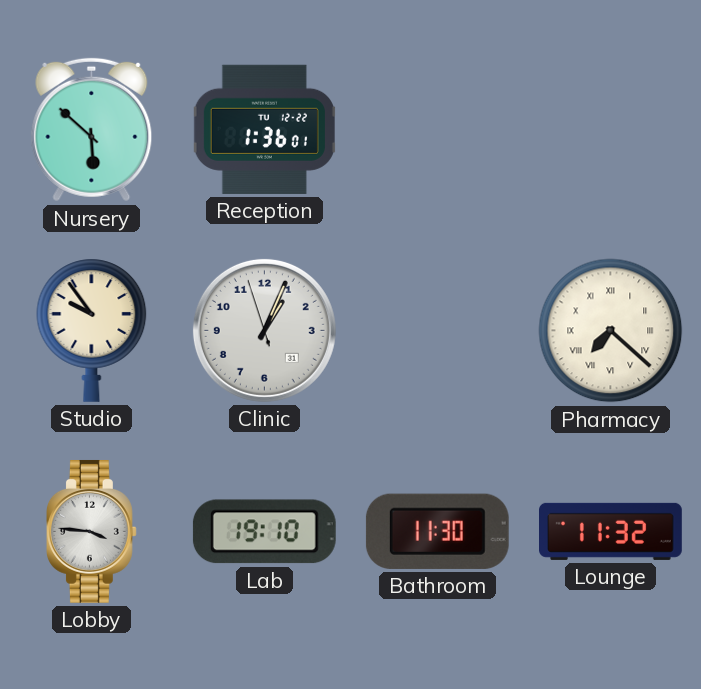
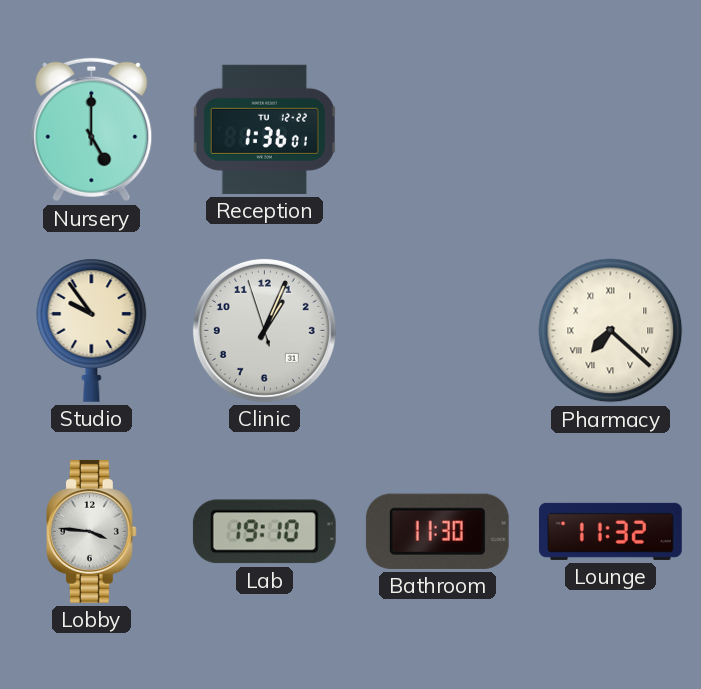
Nursery: 5:52 -> 5:00 (92, 130)
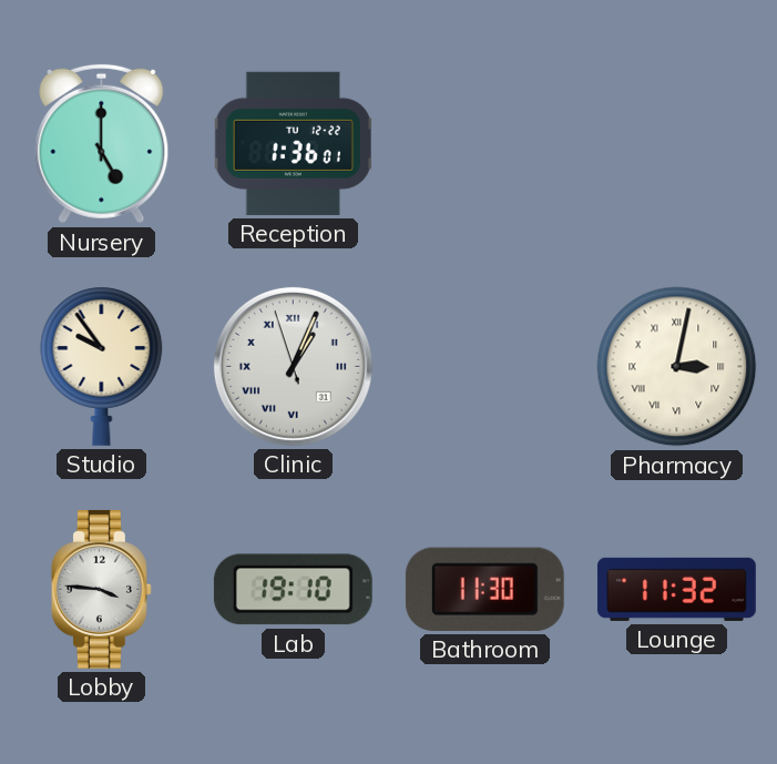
Clinic numerals: Arabic -> Roman (293, 366)
Pharmacy: 7:22 -> 3:02 (677, 367)
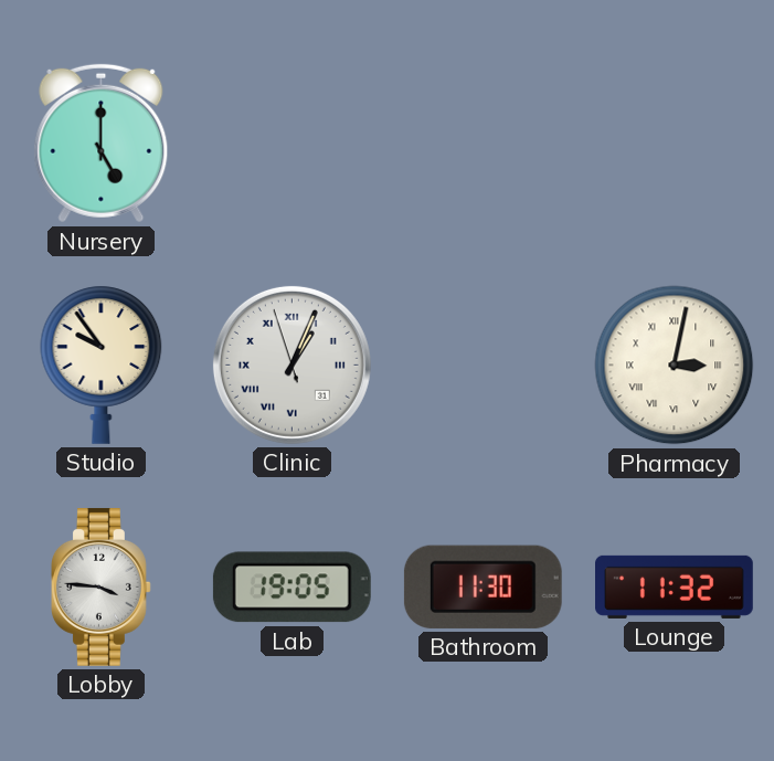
Reception: 1:36 -> none (293, 143)
Lab: 19:10 -> 19:05 (291, 588)
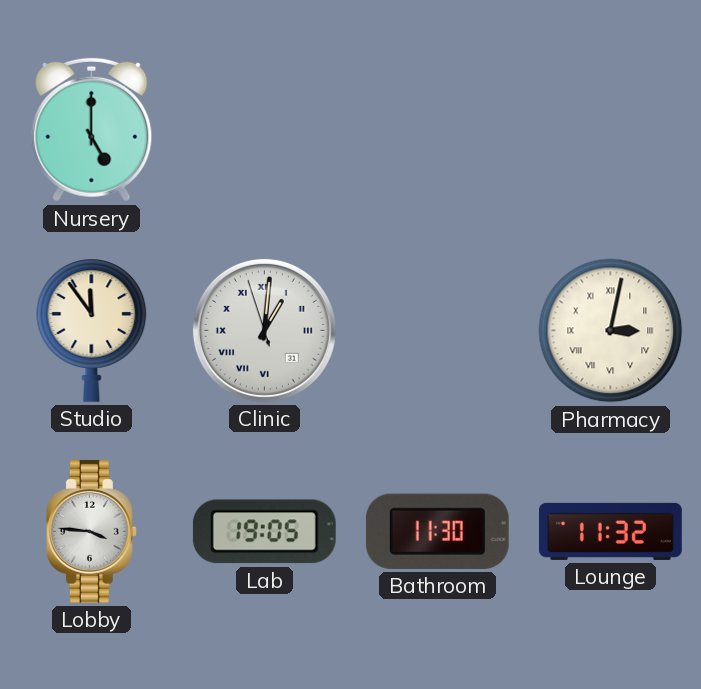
Studio: 9:54 -> 11:54 (92, 330)
Clinic: 1:03 -> 1:00 (264, 330)
